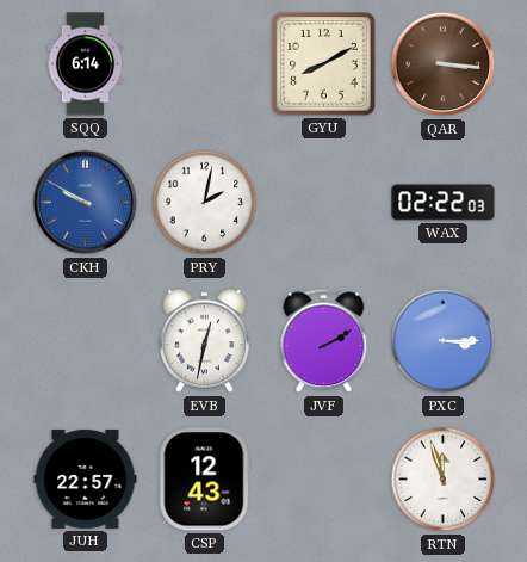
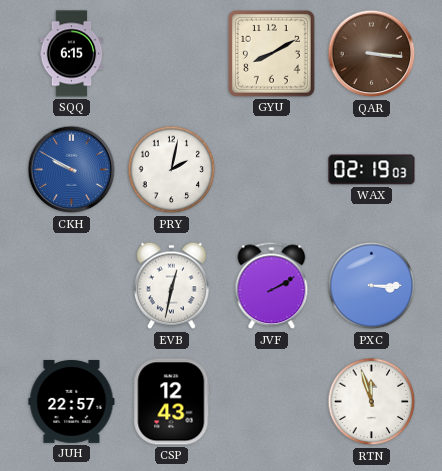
SQQ: 6:14 -> 6:15 (72, 54)
WAX: 02:22 -> 02:19 (372, 170)
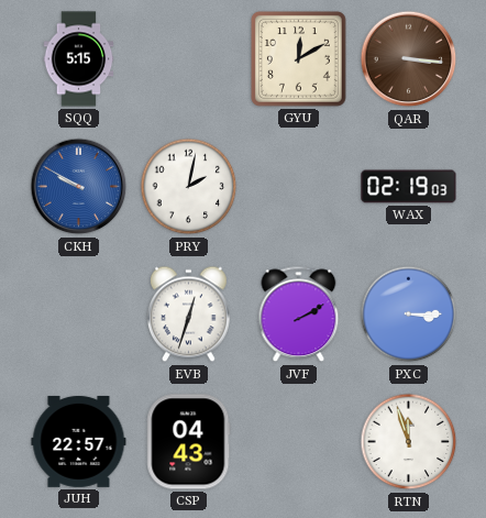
SQQ: 6:15 -> 5:15 (79, 59)
GYU: 8:10 -> 12:10 (298, 58)
EVB: 12:32 -> 12:33 (188, 315)
CSP: 12:43 -> 04:43 (189, 442)
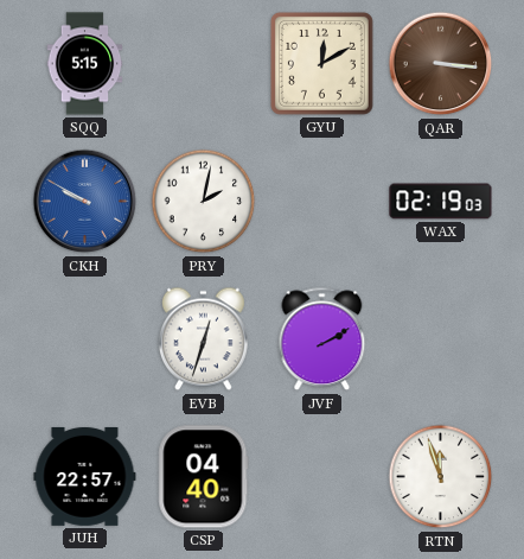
PXC: 3:15 -> none (409, 315)
CSP: 04:43 -> 04:40 (204, 477)
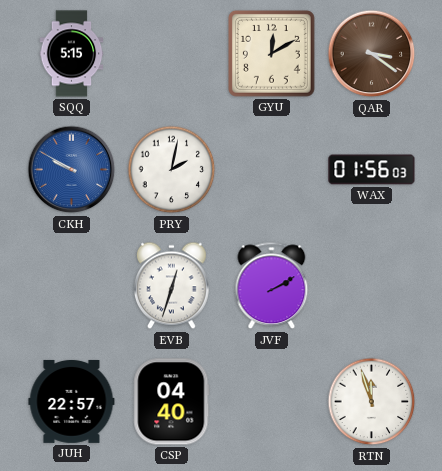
QAR: 3:16 -> 3:21 (372, 54)
WAX: 02:19 -> 01:56 (372, 170)
